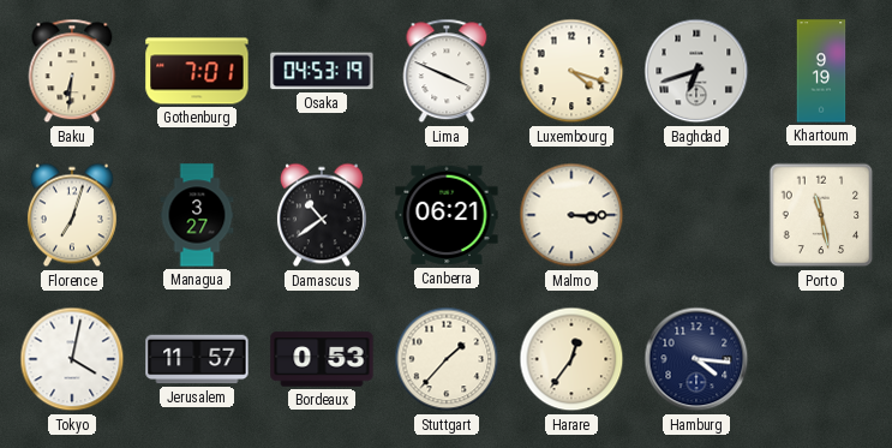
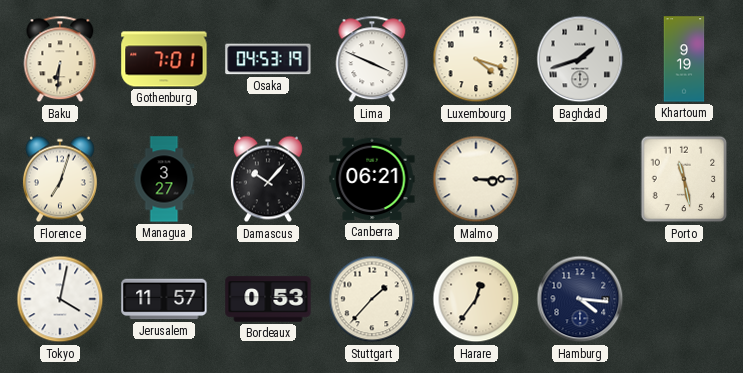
Baghdad: 6:42 -> 1:42 (580, 59)
Damascus: 10:39 -> 10:07 (268, 179)
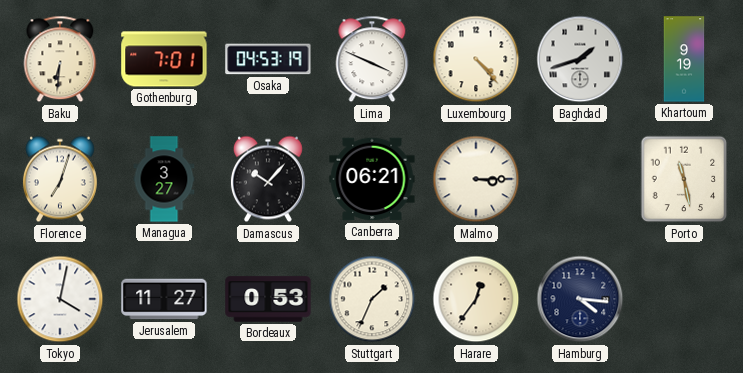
Luxembourg: 4:18 -> 4:23 (476, 59)
Jerusalem: 11:57 -> 11:27 (164, 299)
Stuttgart: 1:37 -> 1:34 (372, 299)
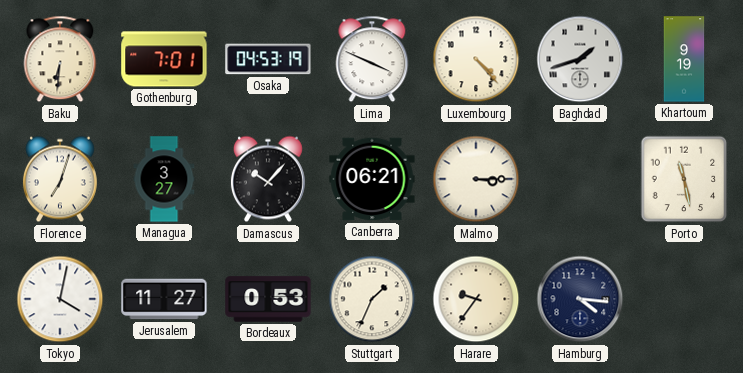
Harare: 12:36 -> 9:36 (476, 299)
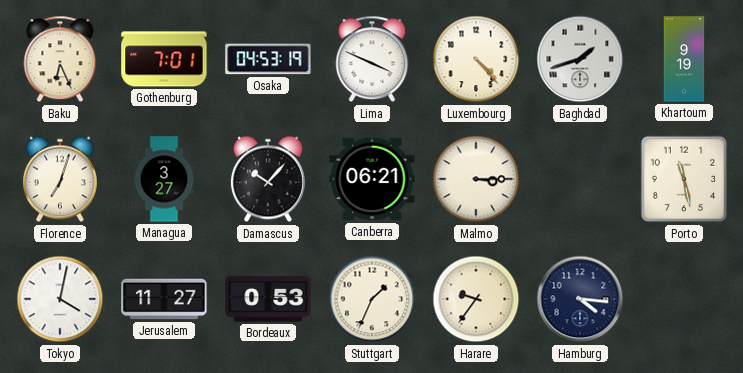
Baku: 6:31 -> 6:26 (60, 59)
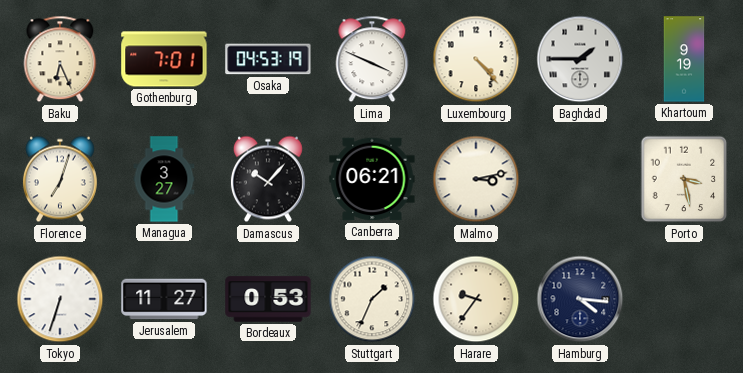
Baghdad: 1:42 -> 1:45 (580, 59)
Malmo: 3:15 -> 3:13 (476, 179)
Porto: 11:28 -> 3:28 (684, 179)
Tokyo: 4:02 -> 6:33 (60, 299)
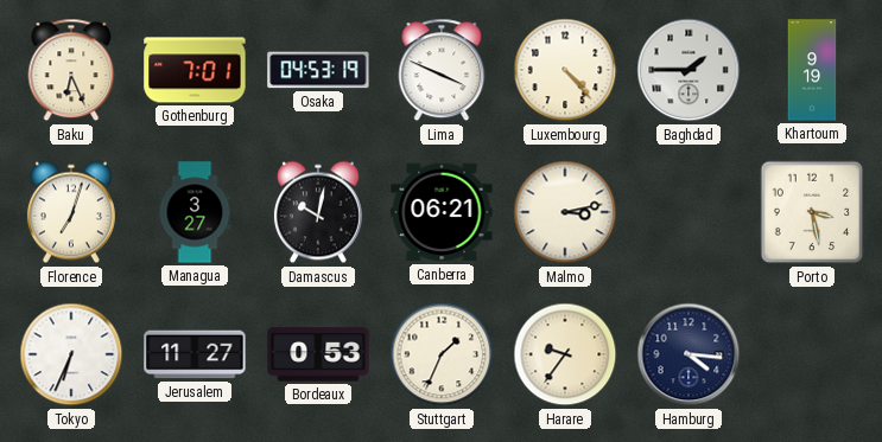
Damascus: 10:07 -> 10:02 (318, 212)
Tokyo: 6:33 -> 6:34 (71, 354)
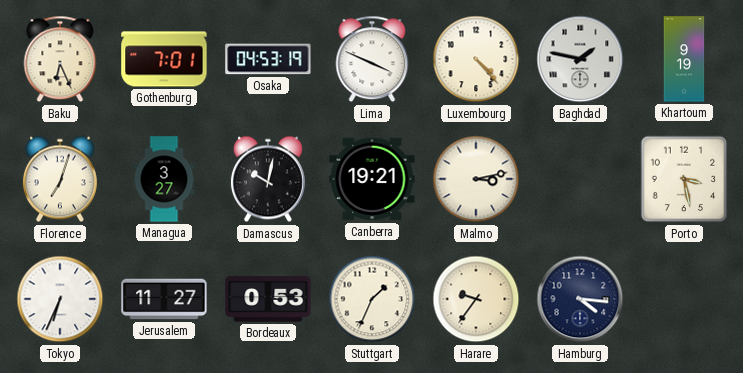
Baghdad: 1:45 -> 1:47 (580, 59)
Canberra: 06:21 -> 19:21 (372, 179)
